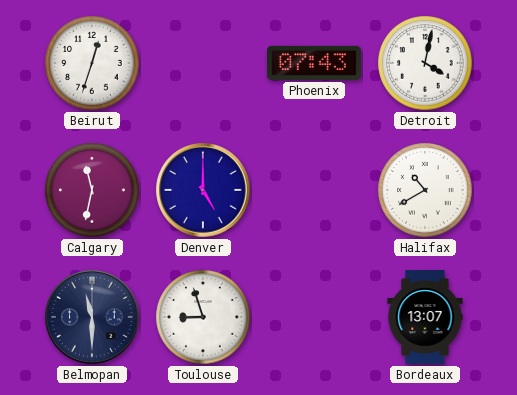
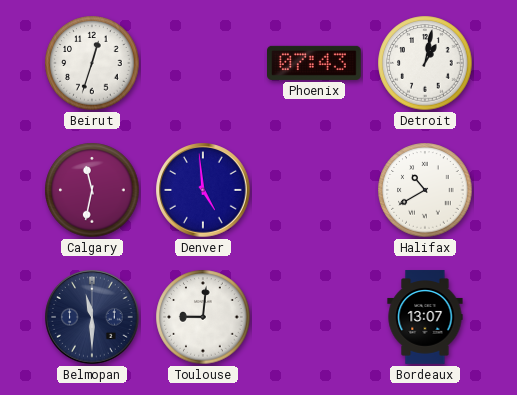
Detroit: 4:02 -> 1:02 (425, 63)
Denver: 5:00 -> 4:59 (203, 190)
Toulouse: 8:57 -> 9:01 (203, 317)
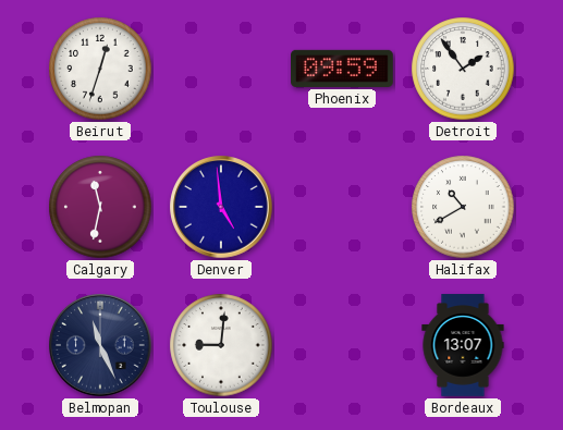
Phoenix: 07:43 -> 09:59 (343, 69)
Detroit: 1:02 -> 1:54 (463, 69)
Belmopan: 11:30 -> 11:26 (100, 345)
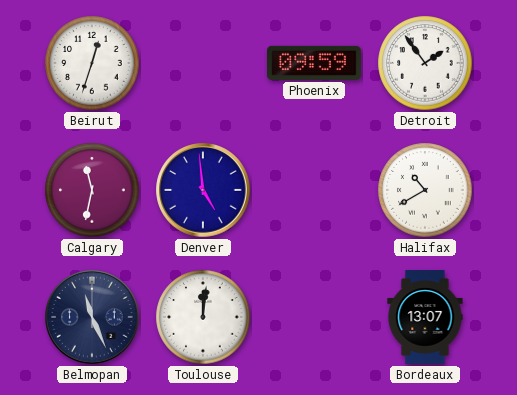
Toulouse: 9:01 -> 12:01 (203, 317)
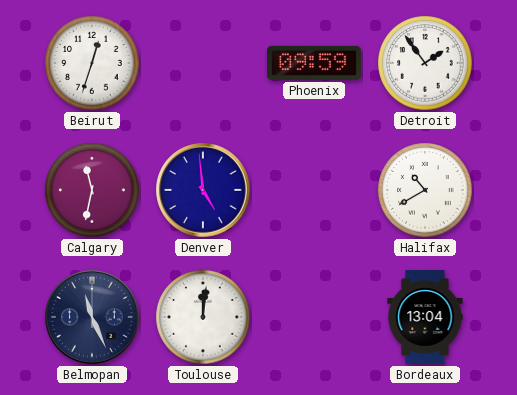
Bordeaux: 13:07 -> 13:04 (425, 317)
